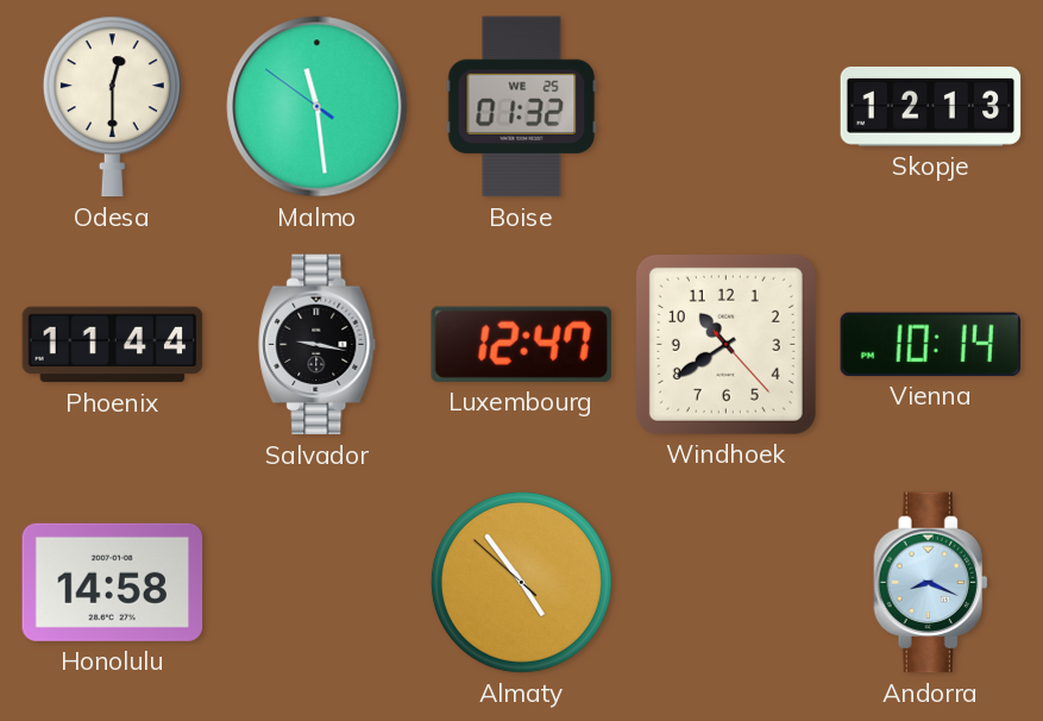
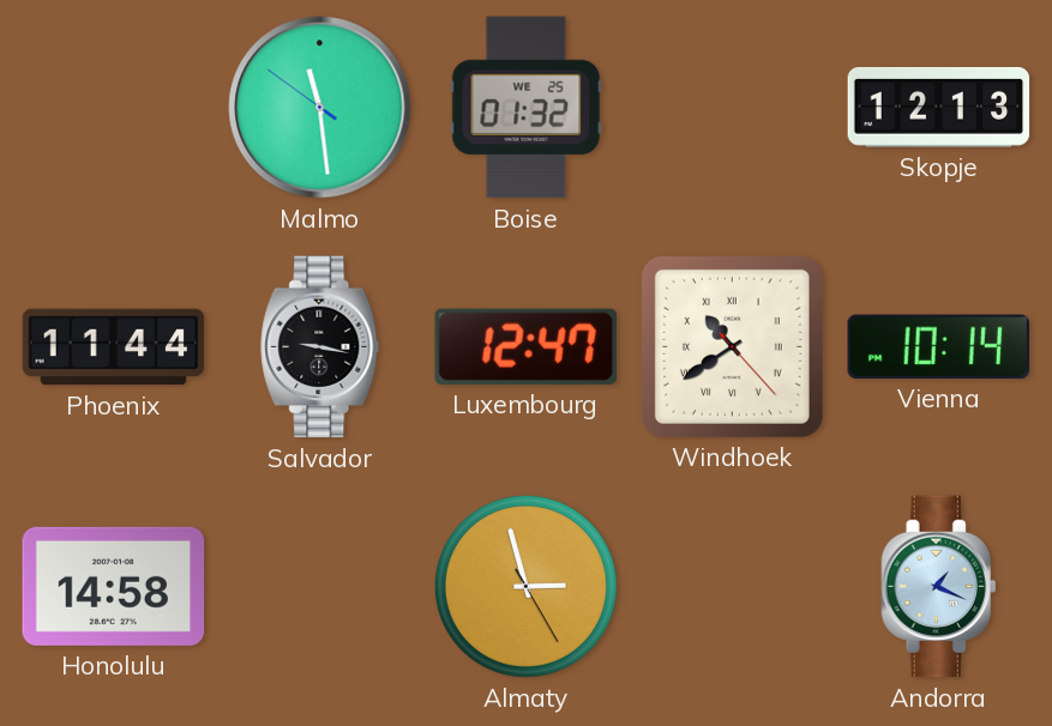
Odesa: 12:30 -> none (112, 107)
Windhoek numerals: Arabic -> Roman (732, 346)
Almaty: 4:53 -> 2:57 (525, 586)
Andorra: 8:19 -> 1:19 (939, 587)
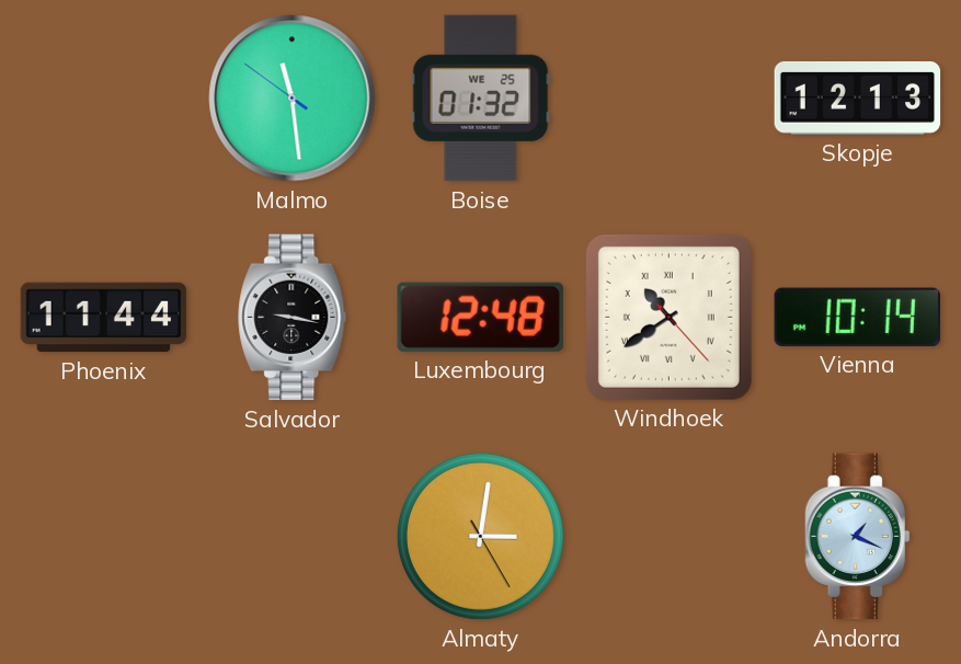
Luxembourg: 12:47 -> 12:48 (480, 317)
Honolulu: 14:58 -> none (114, 586)
Almaty: 2:57 -> 3:01 (480, 536)
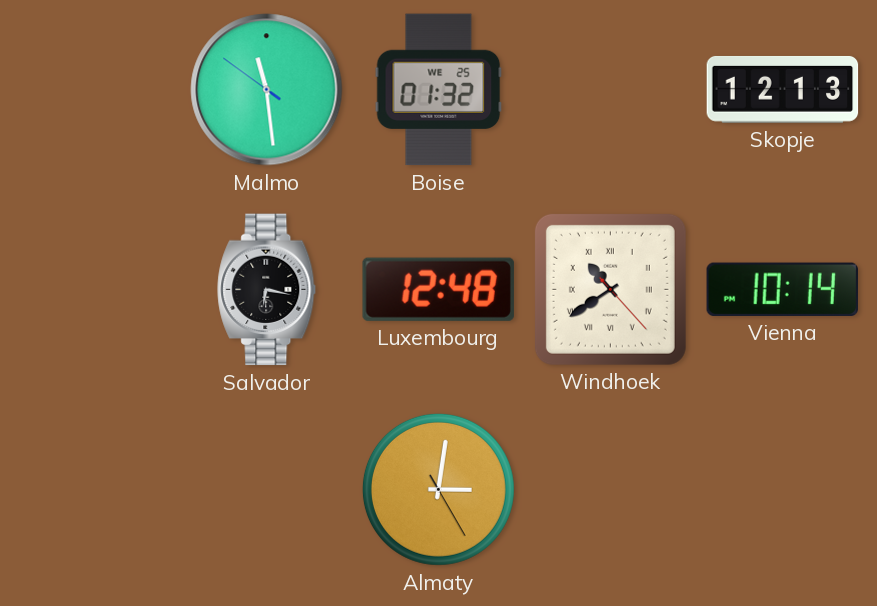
Phoenix: 11:44 -> none (104, 318)
Salvador: 9:17 -> 6:17 (267, 290)
Andorra: 1:19 -> none (858, 537)
